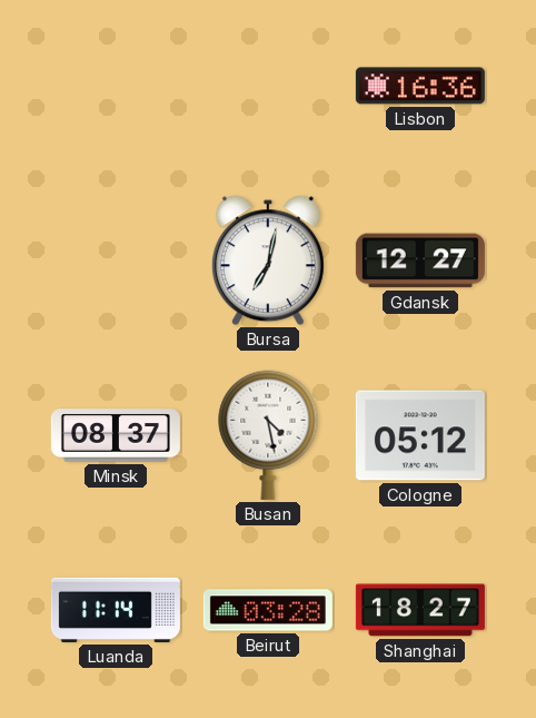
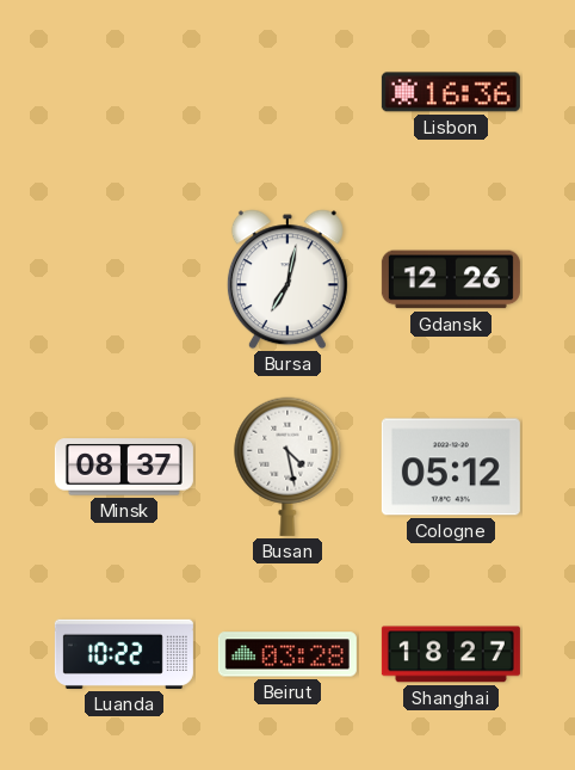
Gdansk: 12:27 -> 12:26 (451, 279)
Luanda: 11:14 -> 10:22 (124, 654)
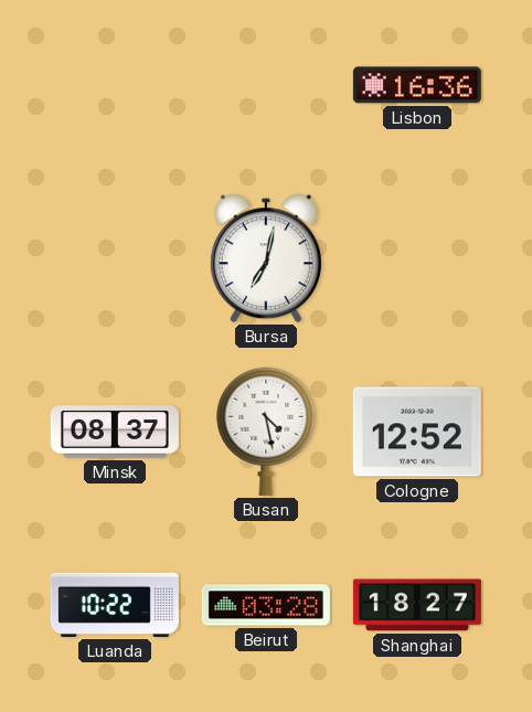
Gdansk: 12:26 -> none (451, 279)
Cologne: 05:12 -> 12:52 (417, 432)
